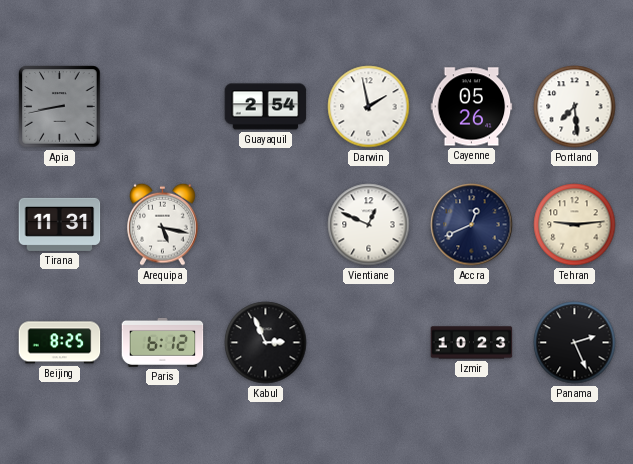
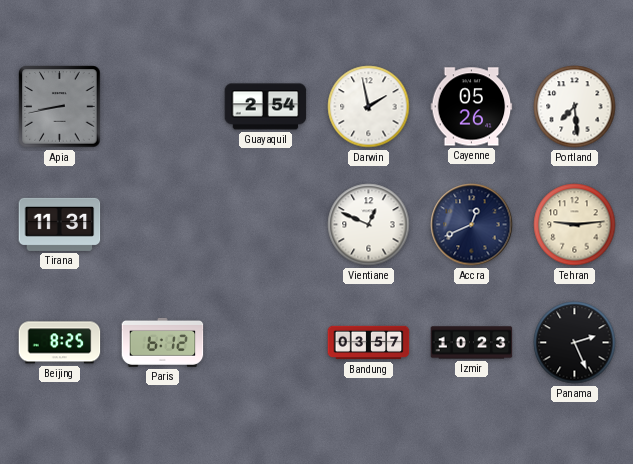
Arequipa: 5:17 -> none (163, 224)
Kabul: 2:56 -> none (266, 343)
Bandung: none -> 03:57 (369, 343)
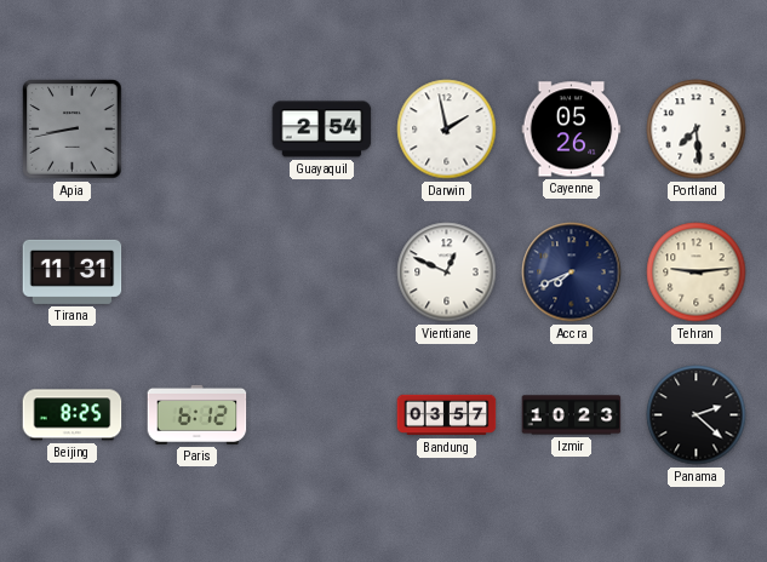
Accra: 12:41 -> 7:41 (572, 273)
Panama: 2:26 -> 2:22 (697, 415)
